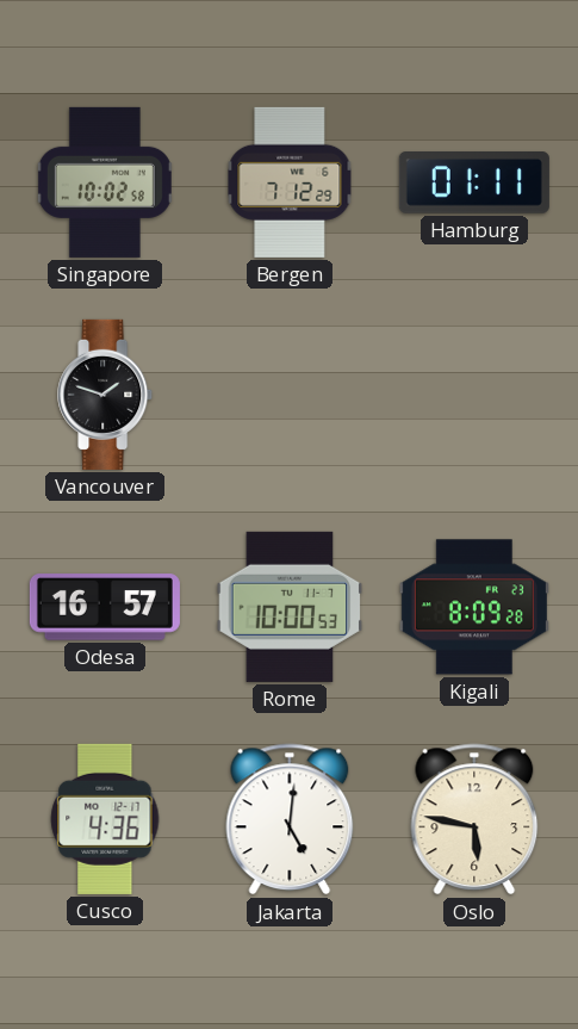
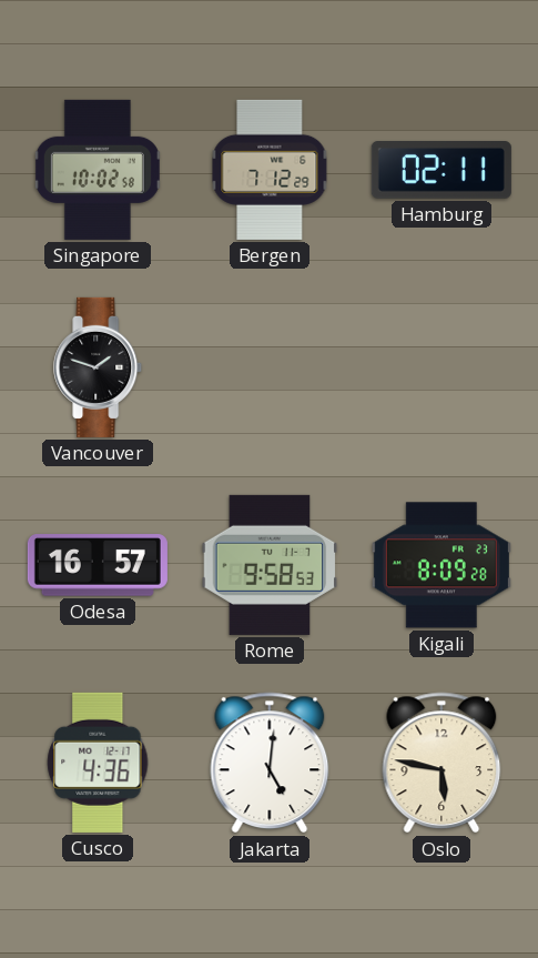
Hamburg: 01:11 -> 02:11 (441, 171)
Rome: 10:00 -> 9:58 (270, 565)
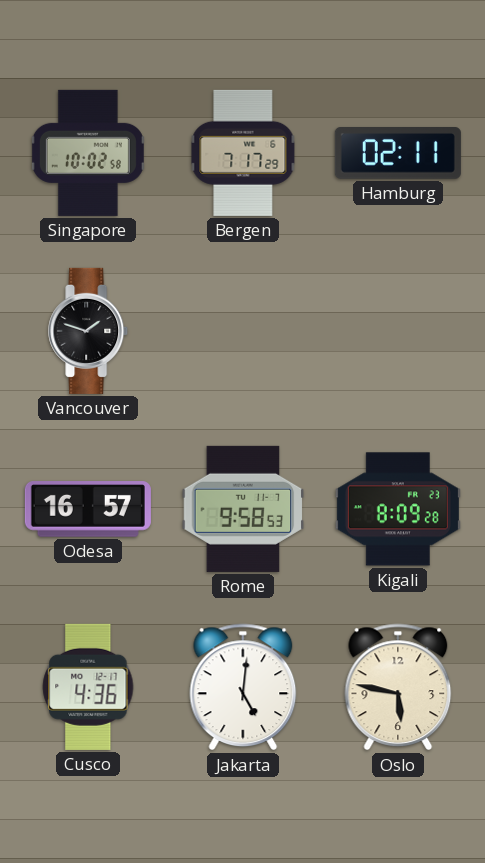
Bergen: 7:12 -> 7:17 (243, 153)
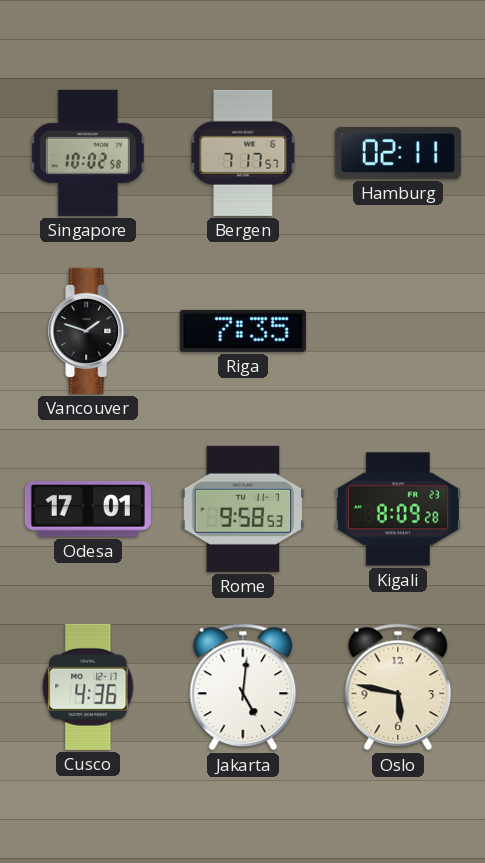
Bergen: 7:17:29 -> 7:17:57 (243, 153)
Riga: none -> 7:35 (243, 331)
Odesa: 16:57 -> 17:01 (88, 509)
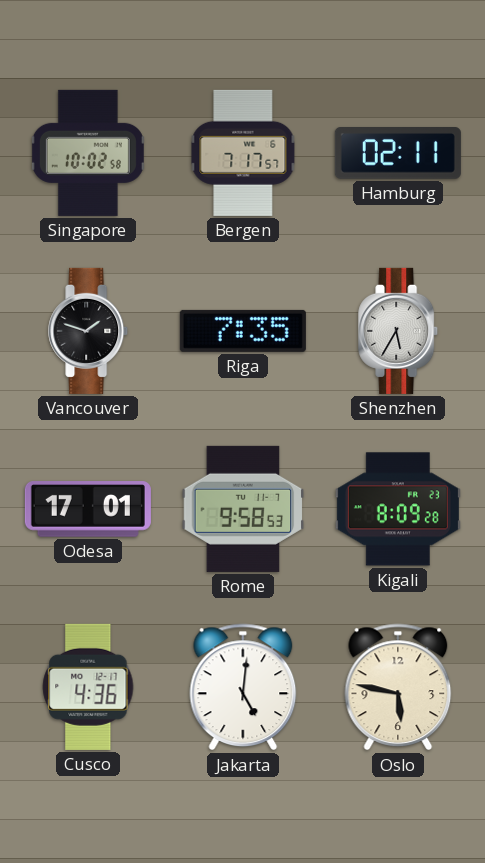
Shenzhen: none -> 5:35 (399, 331)
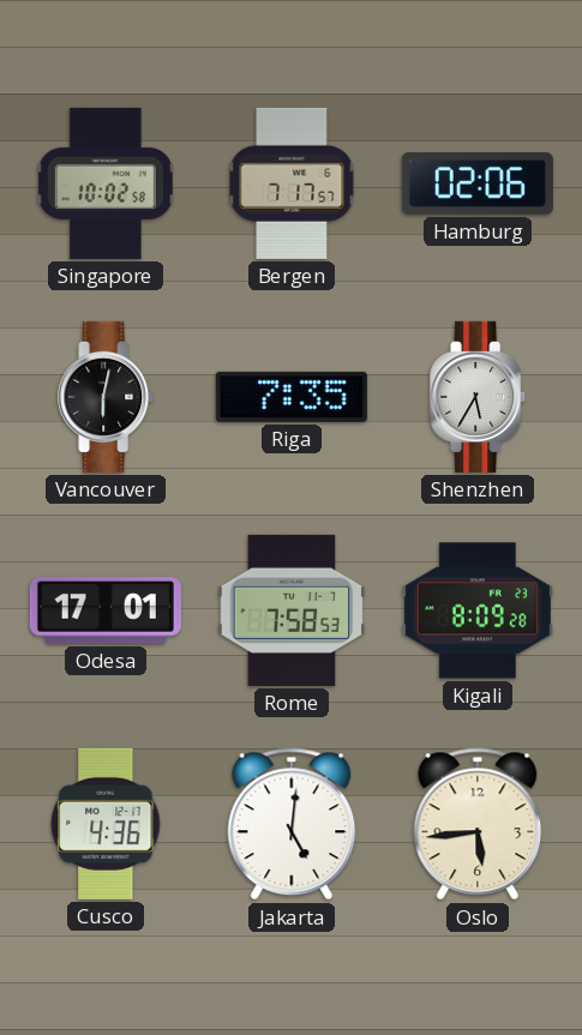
Hamburg: 02:11 -> 02:06 (478, 185)
Vancouver: 1:48 -> 6:02 (107, 397)
Rome: 9:58 -> 7:58 (292, 610)
Oslo: 5:47 -> 5:44 (478, 824)
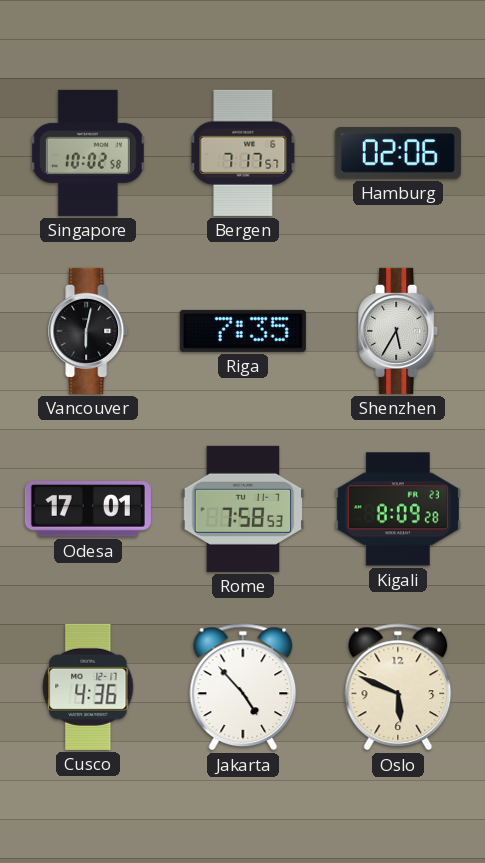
Jakarta: 5:01 -> 4:53 (243, 687)
Oslo: 5:44 -> 5:49 (398, 687)
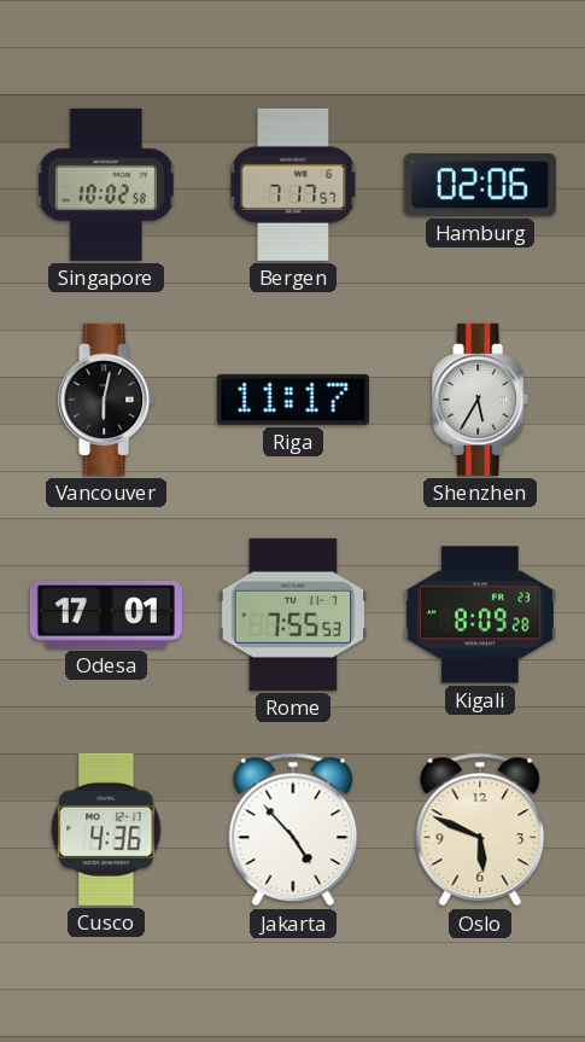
Riga: 7:35 -> 11:17 (293, 400)
Rome: 7:58 -> 7:55 (293, 615)
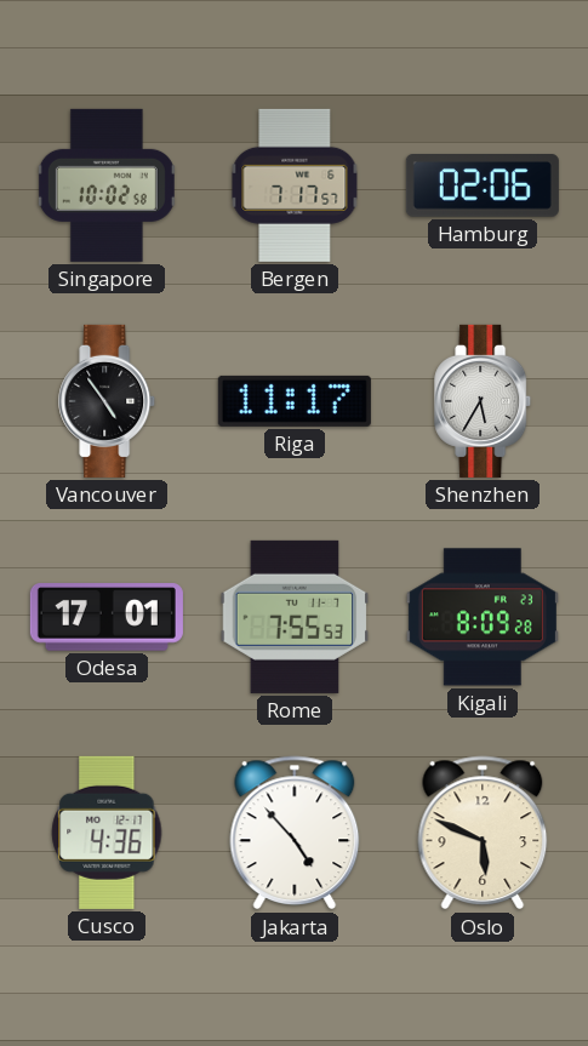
Vancouver: 6:02 -> 4:54 (108, 401)
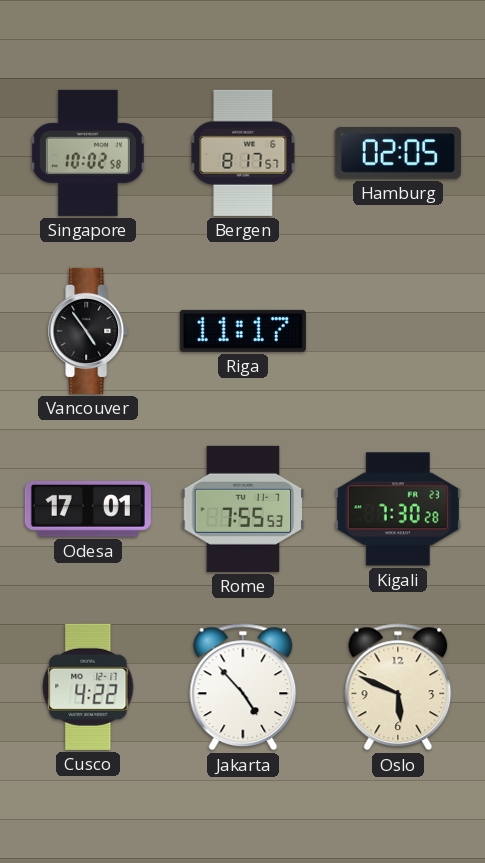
Bergen: 7:17 -> 8:17 (243, 153)
Hamburg: 02:06 -> 02:05 (398, 154)
Shenzhen: 5:35 -> none (484, 401)
Kigali: 8:09 -> 7:30 (398, 509)
Cusco: 4:36 -> 4:22 (88, 687)
